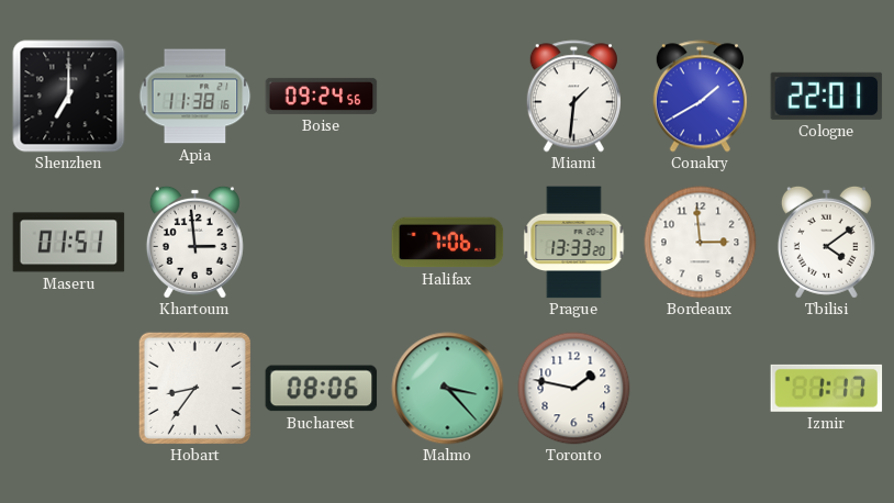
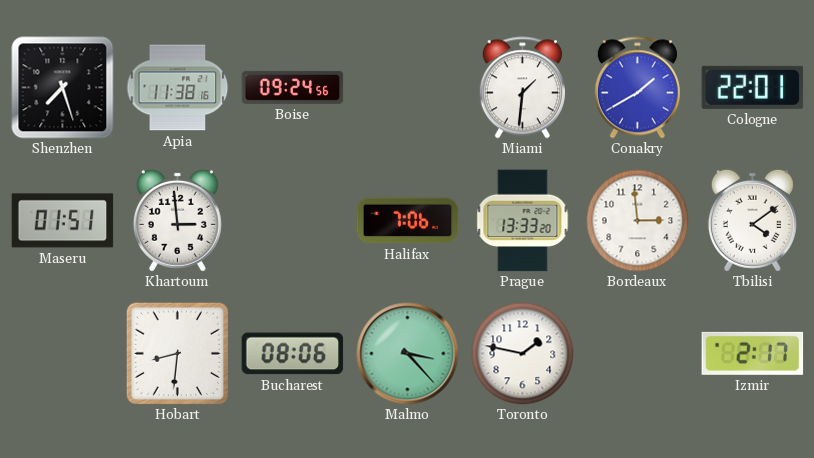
Shenzhen: 7:00 -> 7:27 (63, 88)
Hobart: 8:36 -> 8:31 (177, 353)
Izmir: 1:17 -> 2:17 (753, 353)
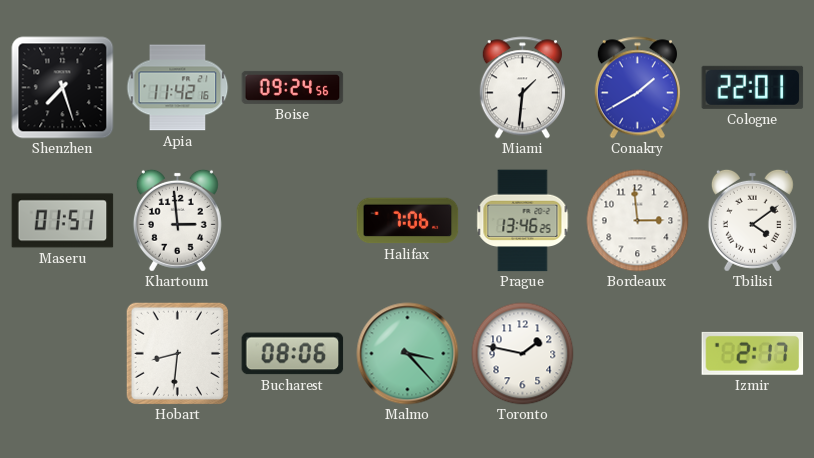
Apia: 11:38 -> 11:42 (178, 88)
Prague: 13:33 -> 13:46 (523, 221)
